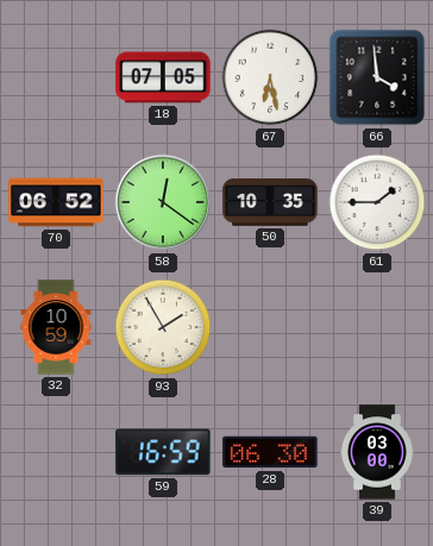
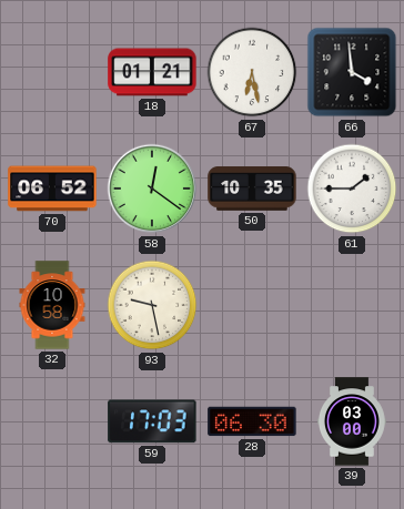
18: 07:05 -> 01:21 (152, 72)
32: 10:59 -> 10:58 (52, 305)
93: 1:55 -> 9:28 (152, 305)
59: 16:59 -> 17:03 (152, 421)
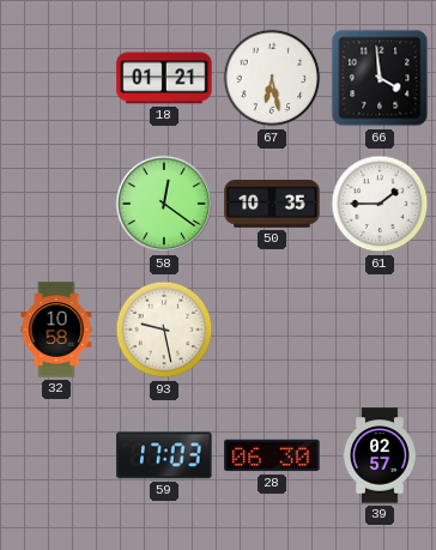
70: 06:52 -> none (52, 189)
39: 03:00 -> 02:57 (380, 455)
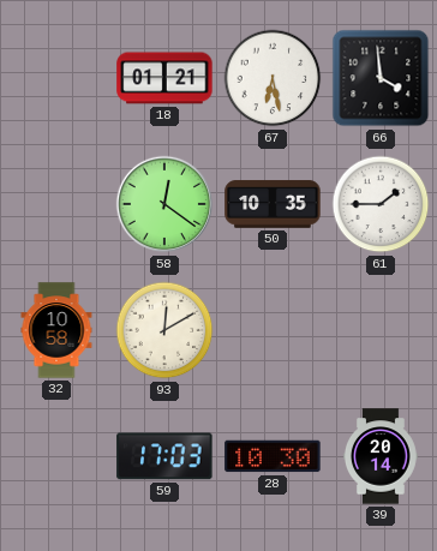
93: 9:28 -> 12:10 (164, 330)
28: 06:30 -> 10:30 (273, 456)
39: 02:57 -> 20:14 (381, 456)
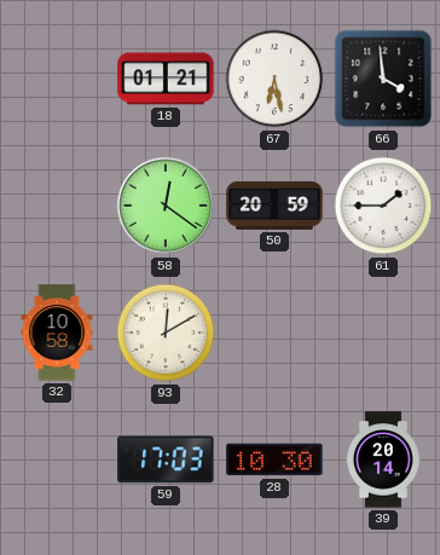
50: 10:35 -> 20:59 (274, 206)
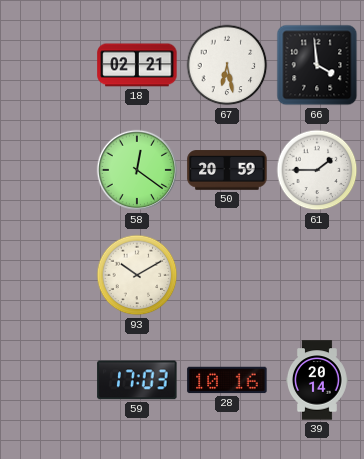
18: 01:21 -> 02:21 (137, 65)
32: 10:58 -> none (57, 333)
93: 12:10 -> 10:10 (137, 275)
28: 10:30 -> 10:16 (227, 380)
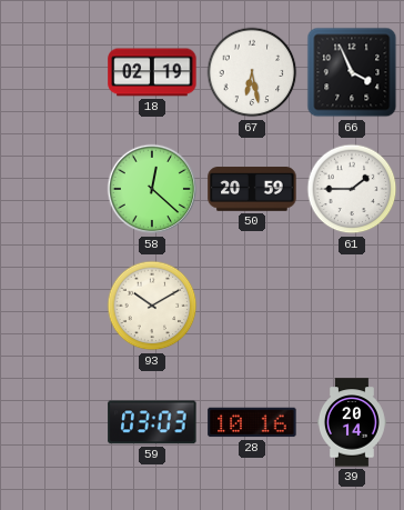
18: 02:21 -> 02:19 (152, 72)
66: 3:59 -> 3:56 (352, 72)
58: 12:21 -> 12:22 (152, 189)
59: 17:03 -> 03:03 (152, 422)
